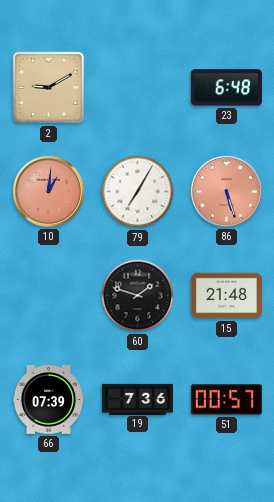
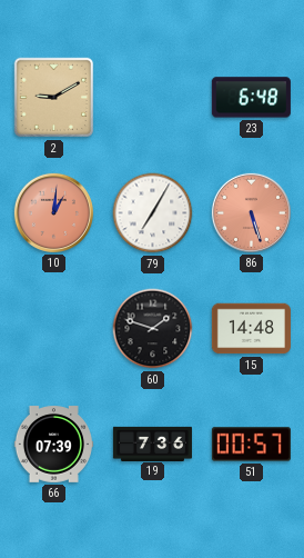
15: 21:48 -> 14:48 (251, 329)
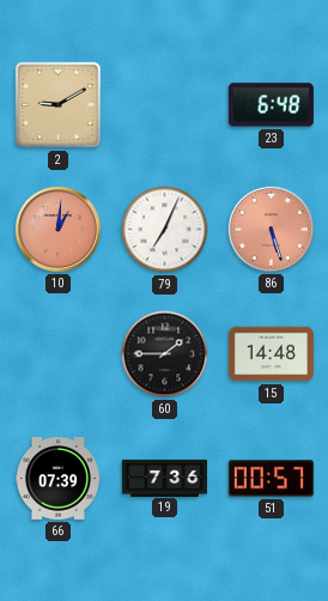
79: 7:05 -> 7:04 (165, 230)
60: 1:48 -> 1:45 (165, 354)
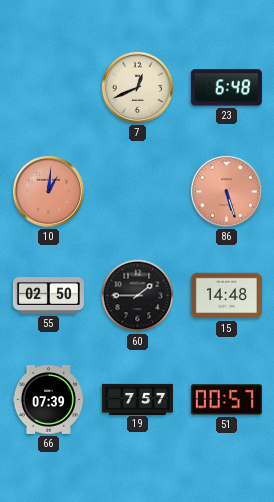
2: 9:10 -> none (59, 105)
7: none -> 12:41 (137, 87)
79: 7:04 -> none (165, 230)
55: none -> 02:50 (48, 296)
19: 7:36 -> 7:57 (137, 399)
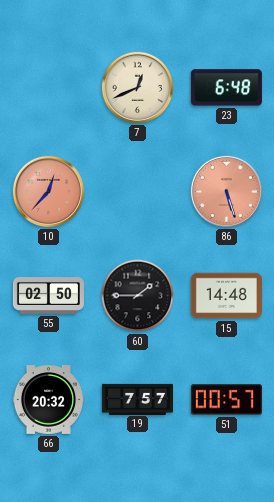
10: 1:01 -> 12:37 (48, 191)
66: 07:39 -> 20:32 (48, 400)
